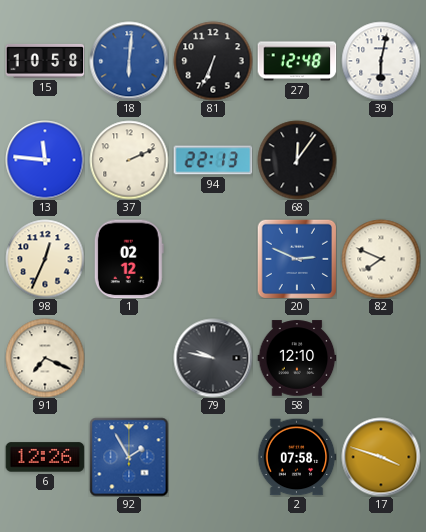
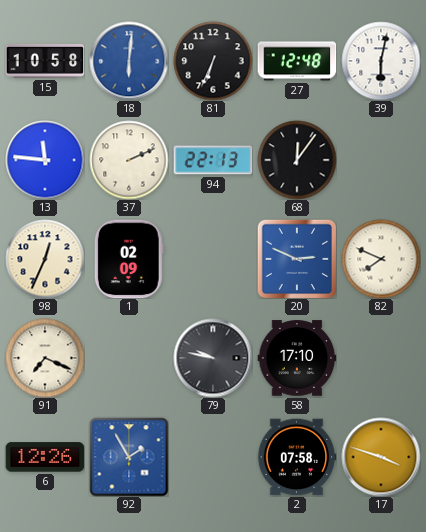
1: 02:12 -> 02:09 (129, 259)
58: 12:10 -> 17:10 (297, 358)
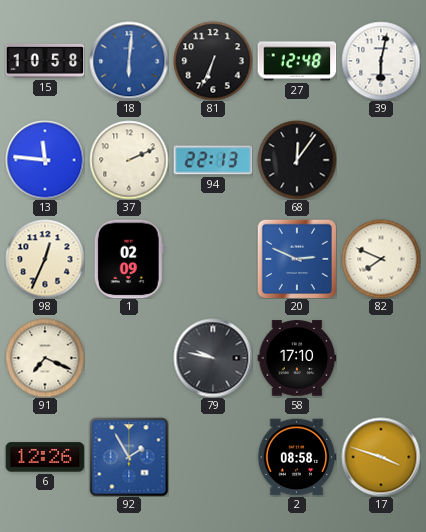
2: 07:58 -> 08:58 (297, 457)
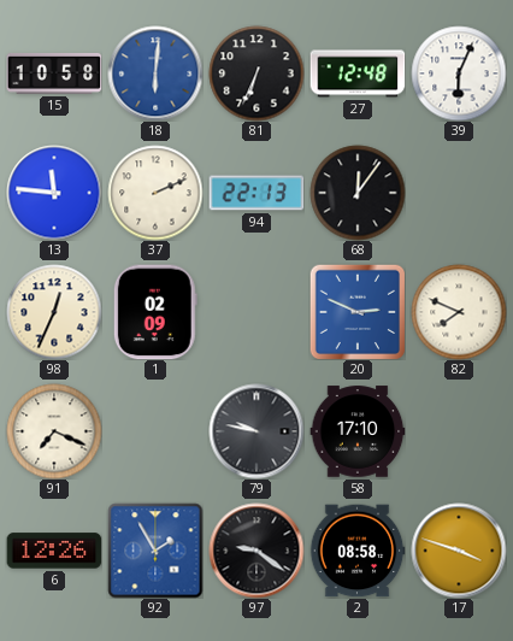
39: 6:02 -> 6:04 (459, 73)
97: none -> 9:21 (256, 551)
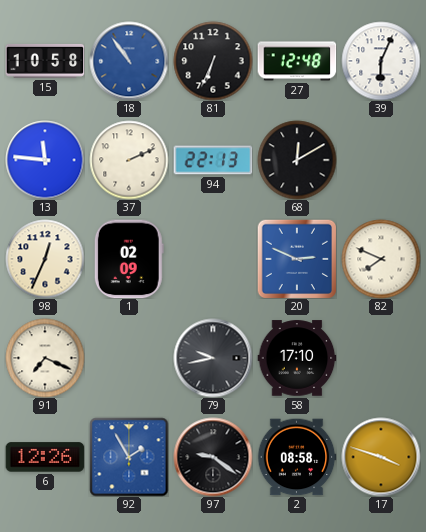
18: 6:01 -> 10:54 (129, 61)
68: 12:06 -> 12:10 (297, 160)
79: 9:47 -> 9:43 (213, 358)
